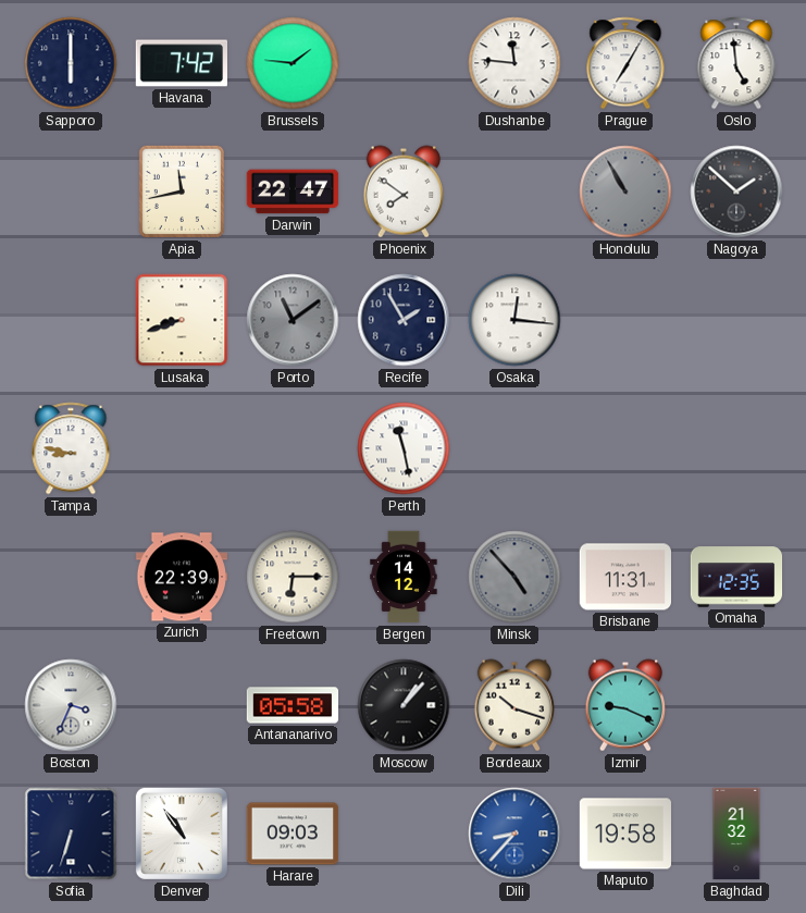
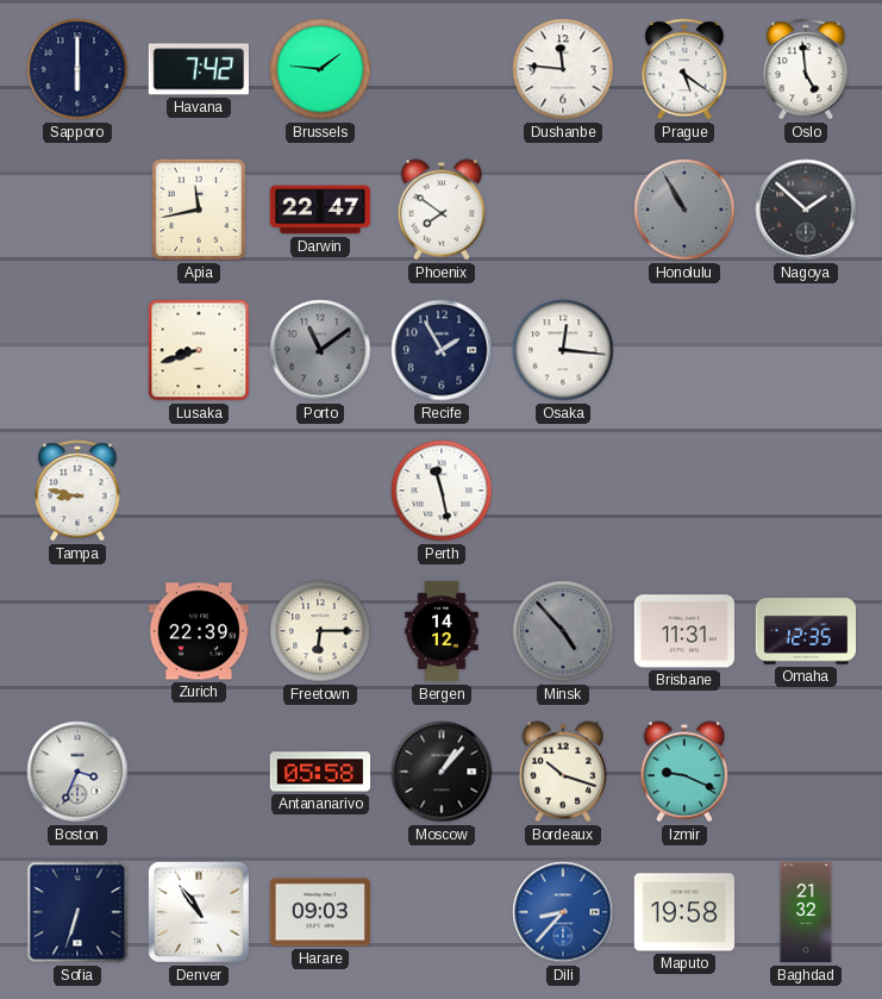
Prague: 7:05 -> 5:21 (684, 69)
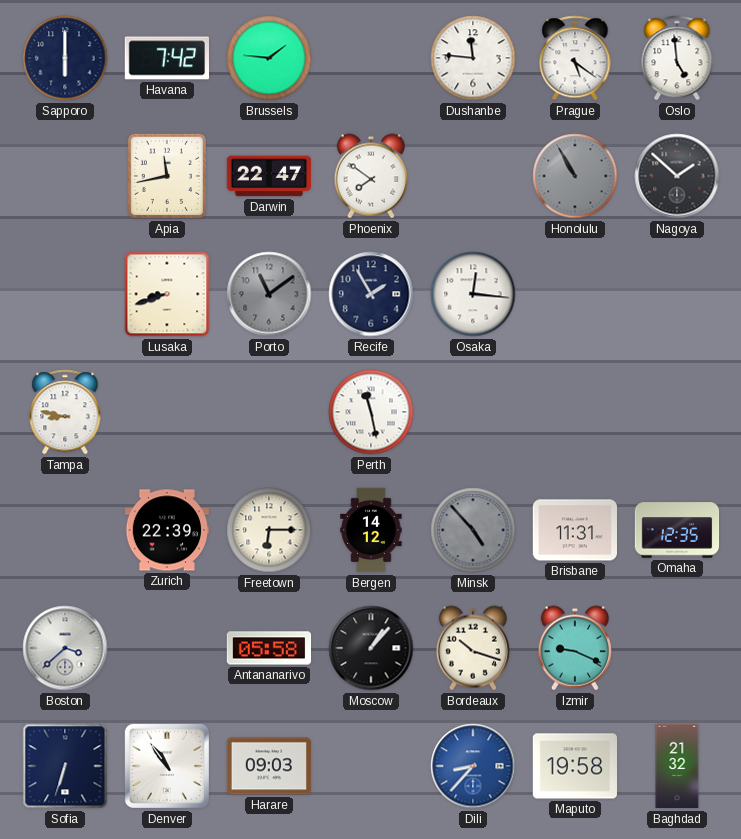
Boston: 3:34 -> 3:38 (65, 648)
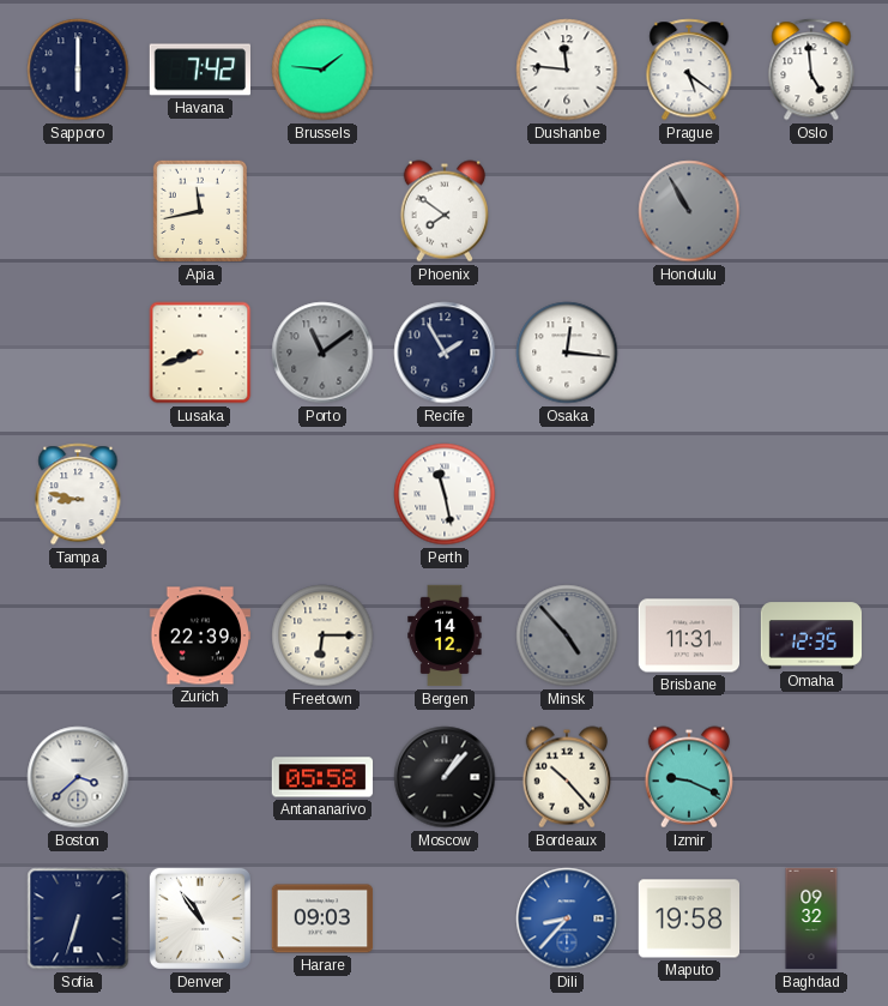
Darwin: 22:47 -> none (269, 176)
Nagoya: 1:52 -> none (677, 176)
Bordeaux: 10:18 -> 10:23 (566, 777)
Baghdad: 21:32 -> 09:32 (811, 918)
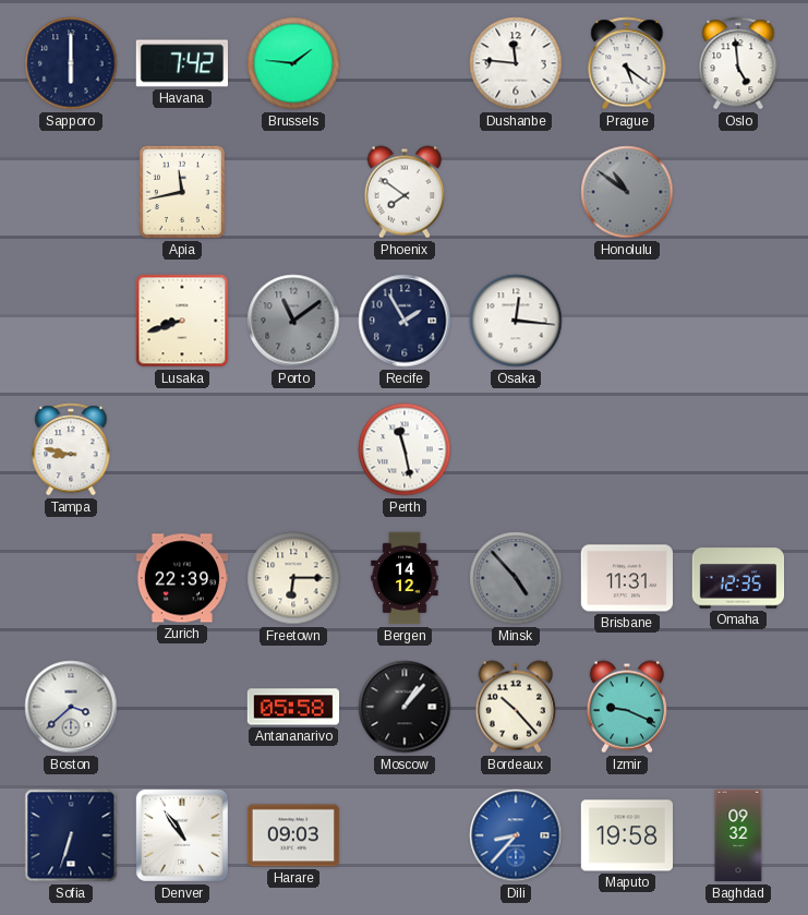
Honolulu: 10:55 -> 10:51 (627, 192)
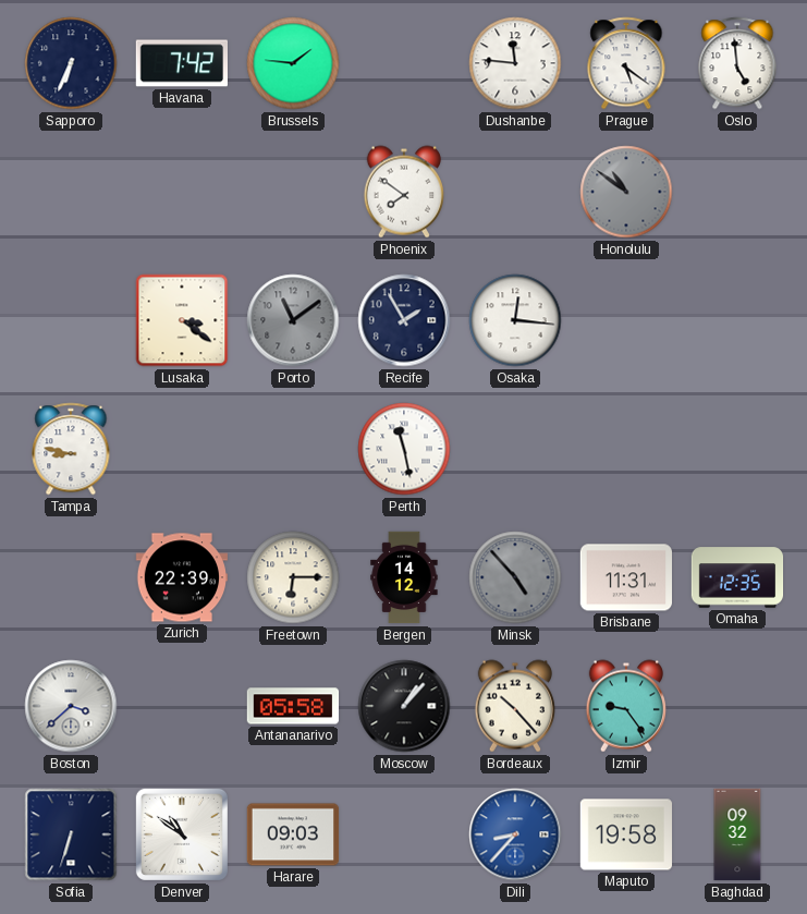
Sapporo: 6:00 -> 6:34 (71, 63)
Apia: 11:43 -> none (182, 192)
Lusaka: 8:42 -> 3:21 (182, 320)
Izmir: 9:19 -> 9:24 (625, 706)
Denver: 10:54 -> 10:51 (182, 834)
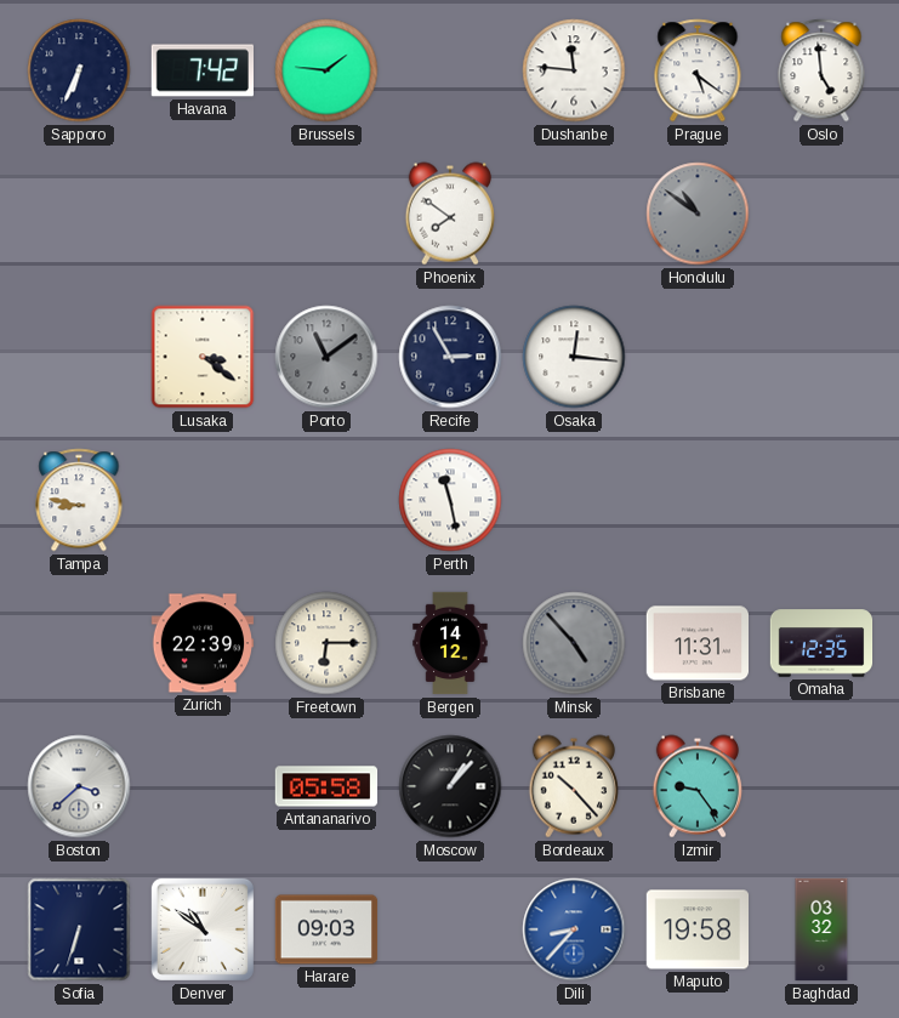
Recife: 1:55 -> 2:55 (450, 357)
Baghdad: 09:32 -> 03:32 (821, 929)
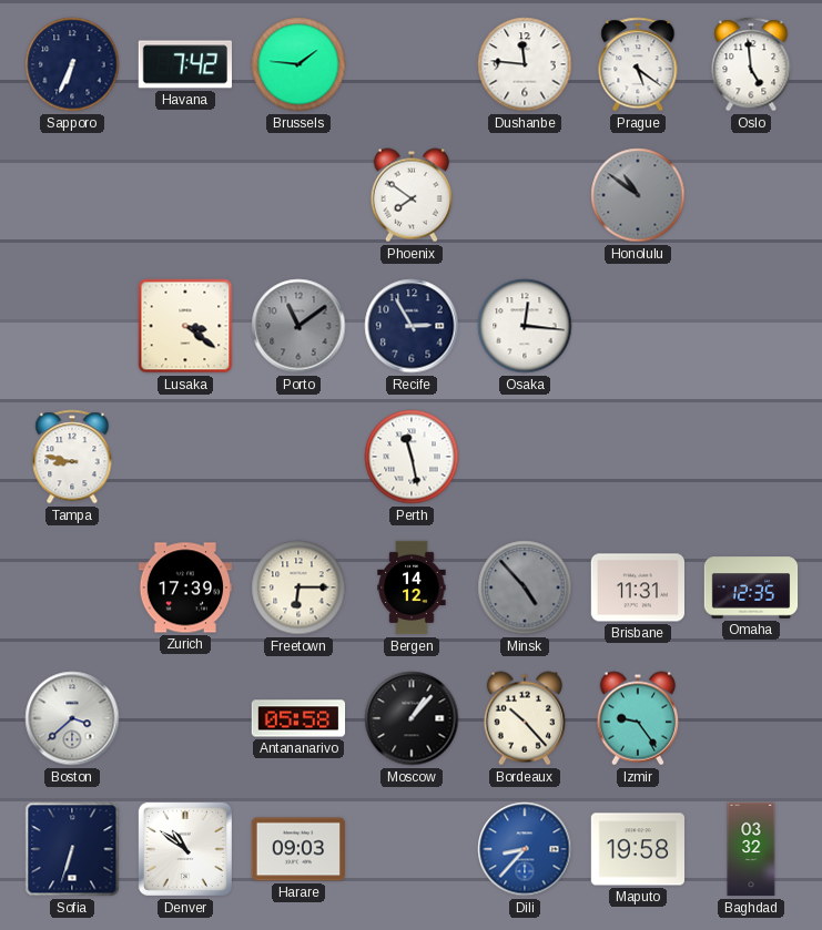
Zurich: 22:39 -> 17:39 (185, 587)
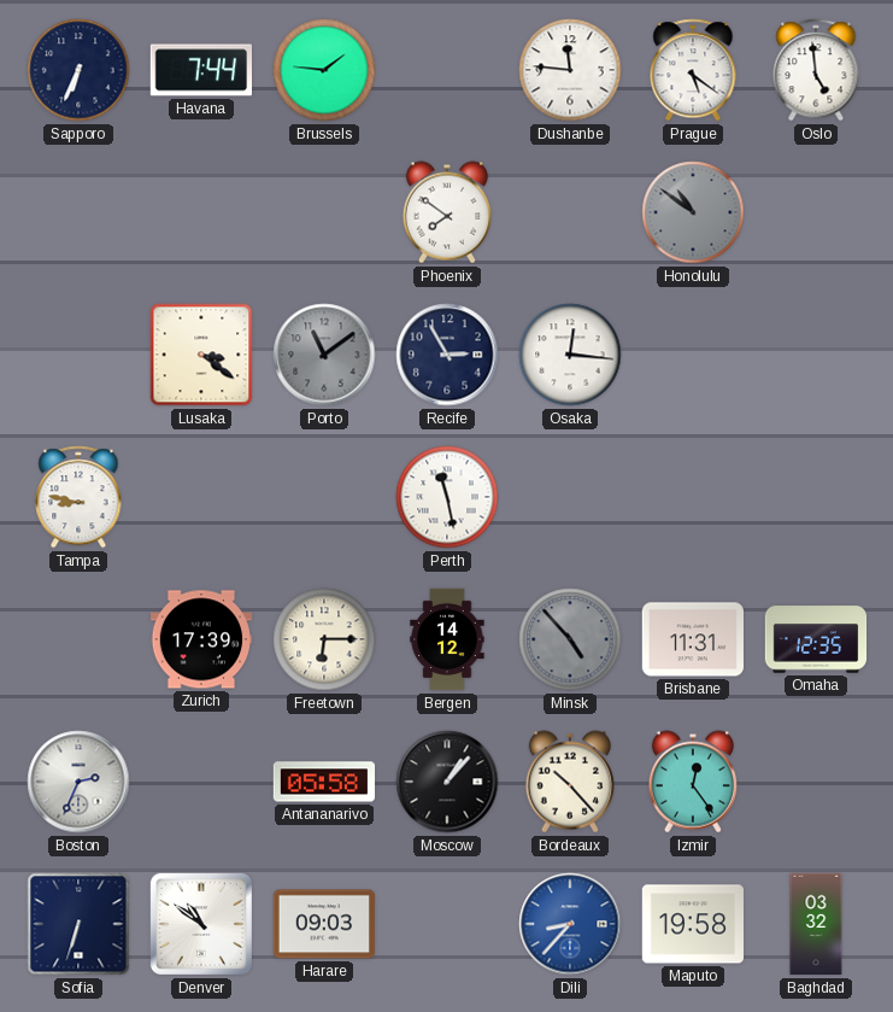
Havana: 7:42 -> 7:44 (200, 70)
Boston: 3:38 -> 2:34 (78, 782)
Izmir: 9:24 -> 12:24 (692, 782)
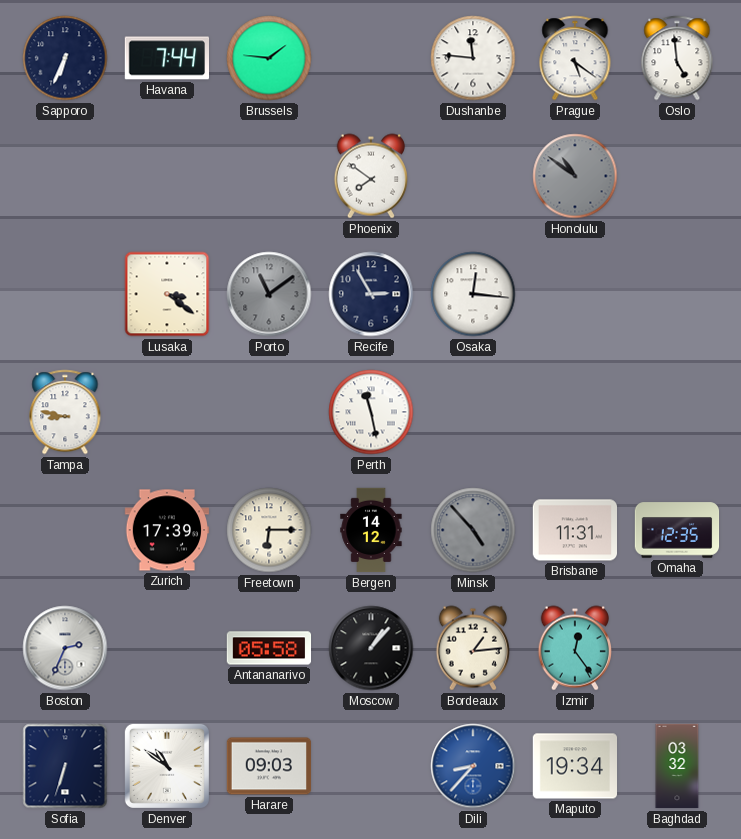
Bordeaux: 10:23 -> 1:14 (472, 648)
Maputo: 19:58 -> 19:34 (575, 766)
